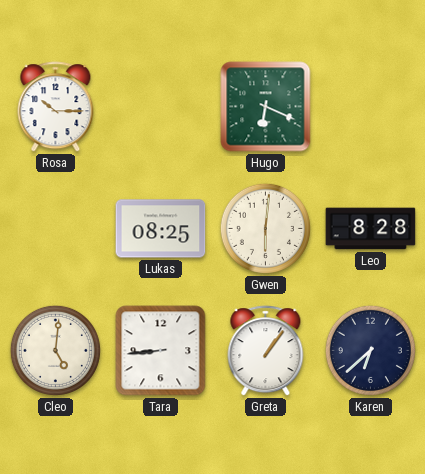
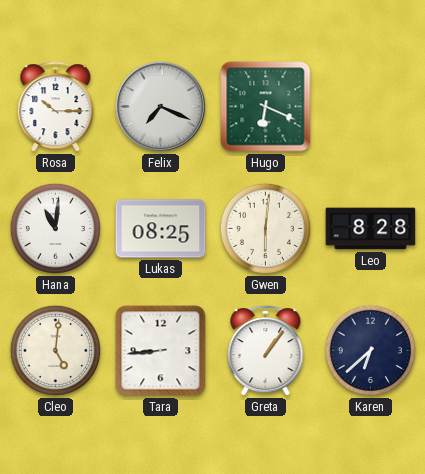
Felix: none -> 7:19 (160, 106)
Hana: none -> 11:01 (55, 228)
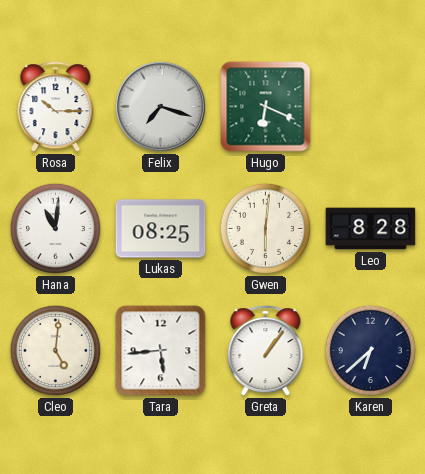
Felix: 7:19 -> 7:18 (160, 106)
Tara: 8:44 -> 5:44 (161, 351)
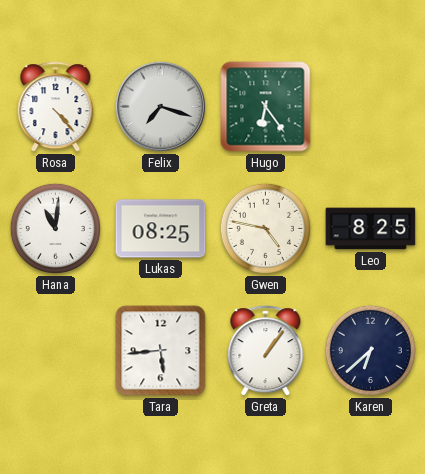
Rosa: 10:15 -> 4:23 (56, 107)
Hugo: 6:19 -> 6:24 (266, 107)
Gwen: 6:01 -> 4:47 (265, 228)
Leo: 8:28 -> 8:25 (371, 229)
Cleo: 5:01 -> none (55, 350)
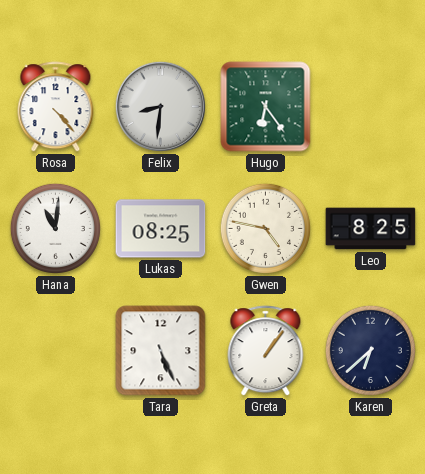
Felix: 7:18 -> 8:31 (160, 106)
Tara: 5:44 -> 5:26 (161, 351)
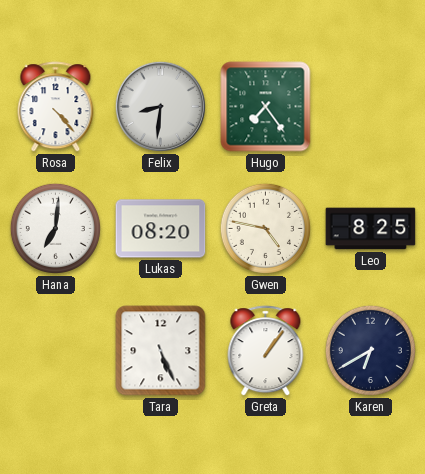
Hugo: 6:24 -> 7:24 (266, 107)
Hana: 11:01 -> 7:01 (55, 228)
Lukas: 08:25 -> 08:20 (161, 229)
Karen: 6:38 -> 6:40 (370, 350)
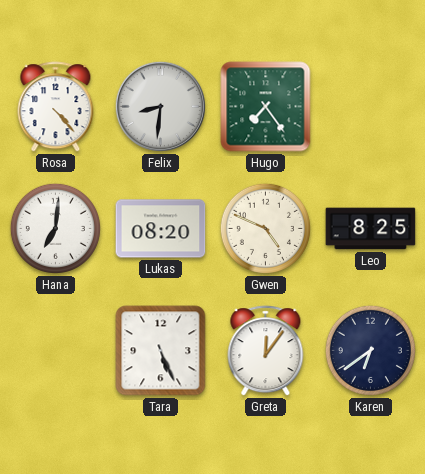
Gwen: 4:47 -> 4:49 (265, 228)
Greta: 1:06 -> 12:06 (266, 351)
Karen: 6:40 -> 6:39 (370, 350)
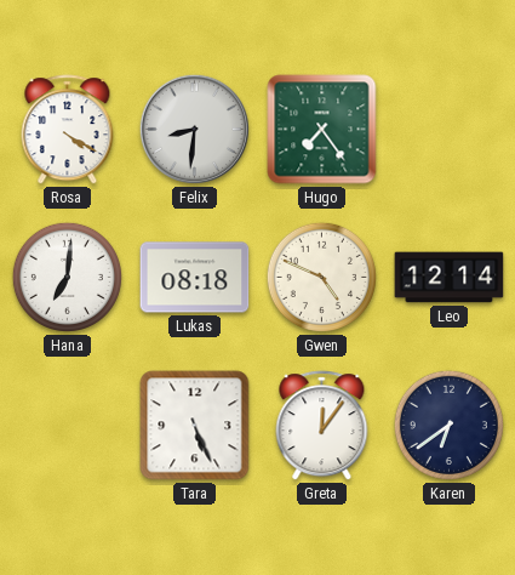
Rosa: 4:23 -> 4:20 (68, 130)
Lukas: 08:20 -> 08:18 (195, 278)
Leo: 8:25 -> 12:14 (450, 278)
